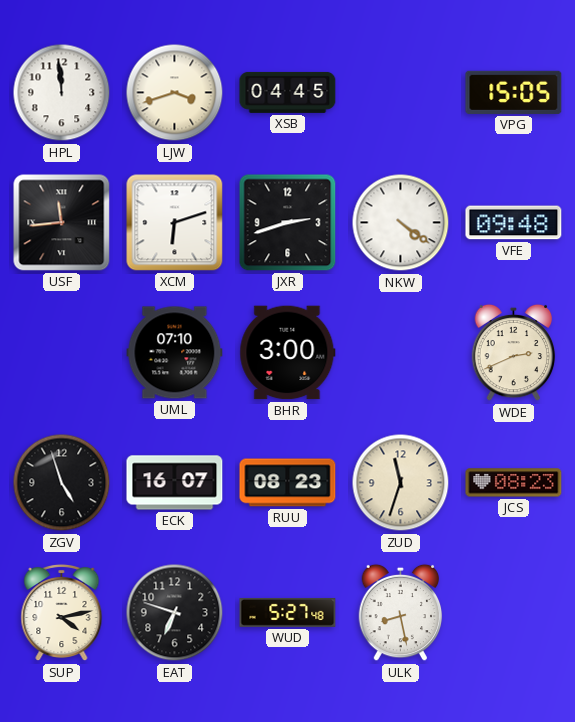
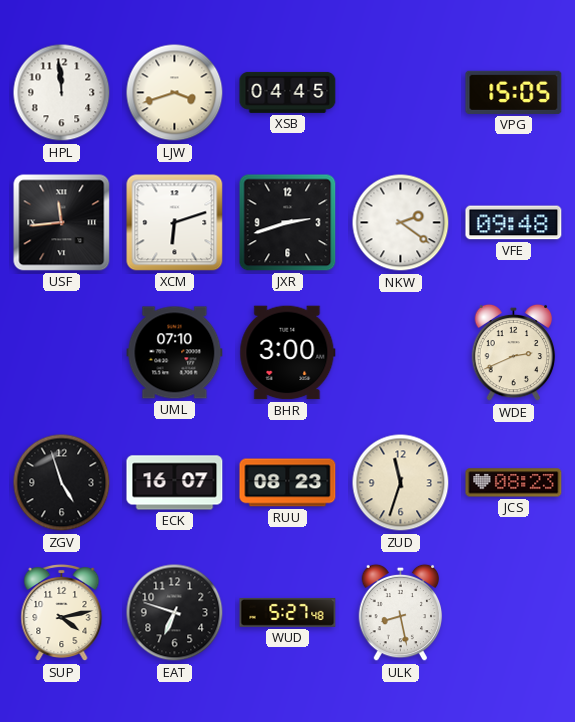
NKW: 4:21 -> 2:21 (401, 223)
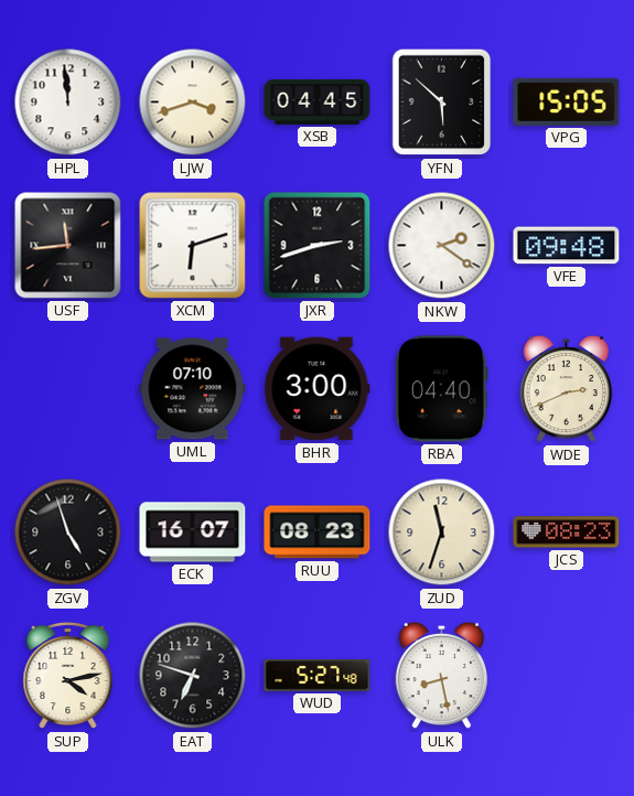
YFN: none -> 5:52 (442, 103)
RBA: none -> 04:40 (441, 389)
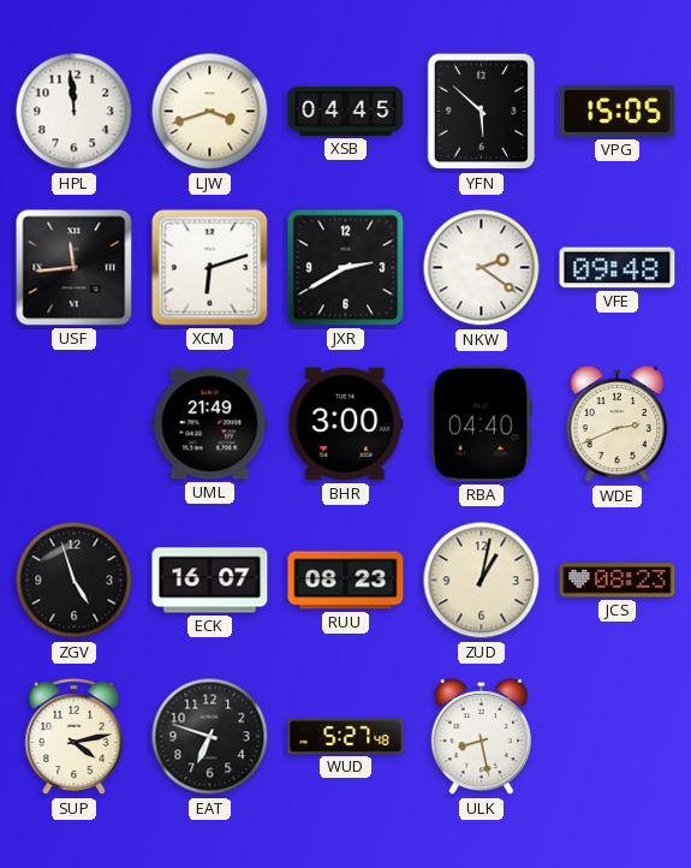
JXR: 2:42 -> 2:40 (346, 268)
UML: 07:10 -> 21:49 (210, 424)
ZUD: 11:33 -> 1:02 (482, 581)
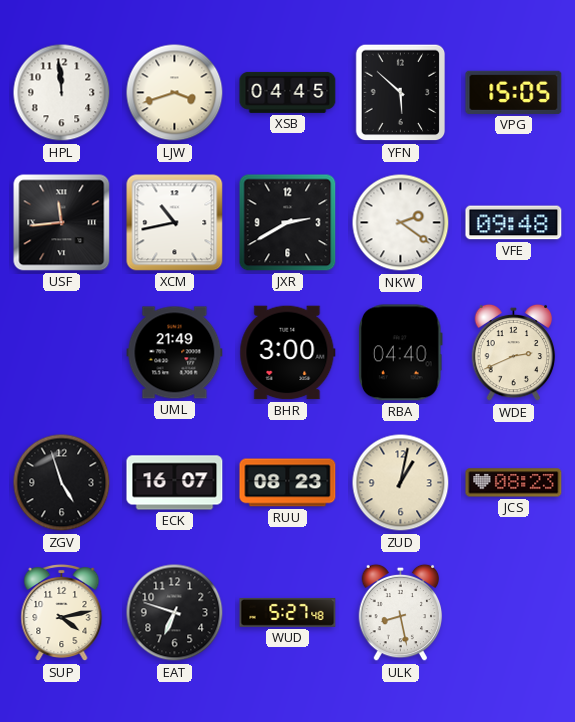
XCM: 6:12 -> 10:43 (175, 223)
